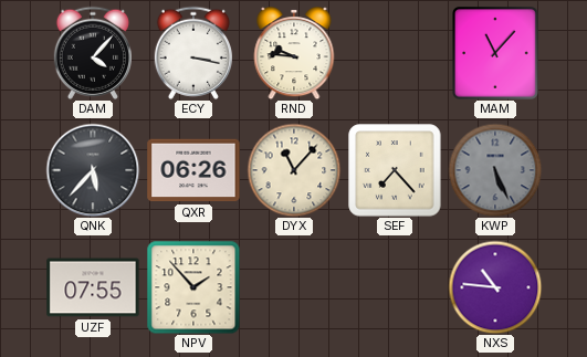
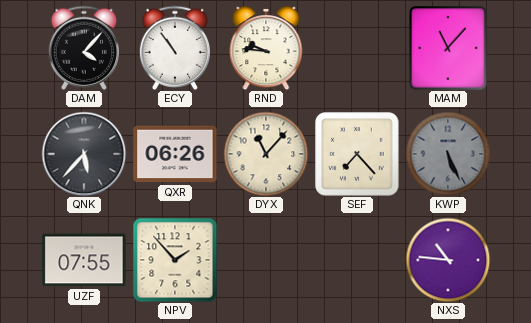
ECY: 3:17 -> 10:54 (174, 48)
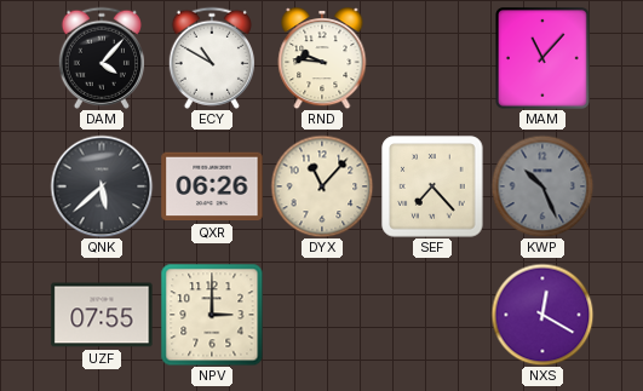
ECY: 10:54 -> 10:50 (211, 58)
QNK: 5:37 -> 5:38 (102, 186)
KWP: 5:26 -> 10:26 (542, 186)
NPV: 1:53 -> 3:00 (212, 315)
NXS: 10:46 -> 12:20 (542, 315)
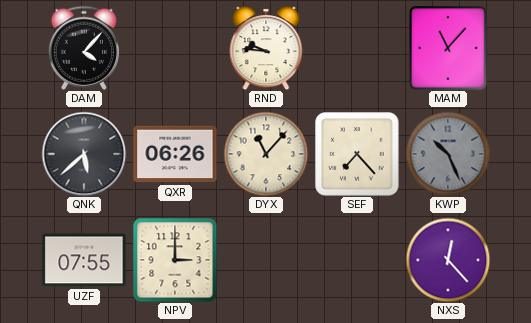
ECY: 10:50 -> none (211, 58)
NXS: 12:20 -> 12:23 (448, 260)
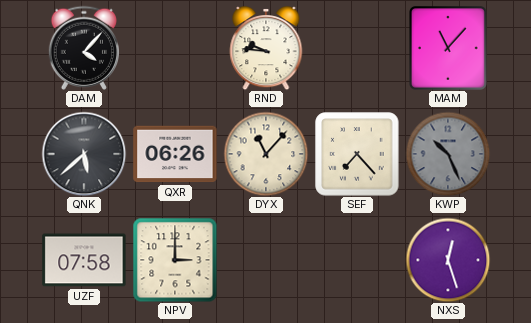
UZF: 07:55 -> 07:58 (84, 260)
NXS: 12:23 -> 12:27 (448, 260)
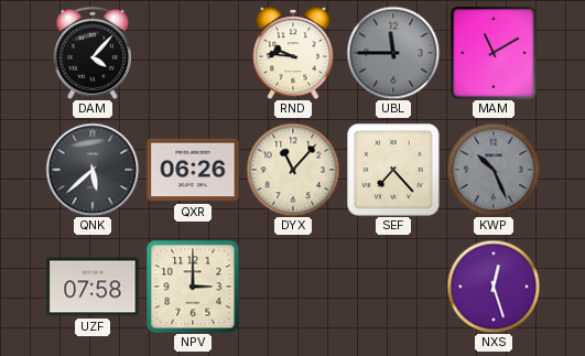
UBL: none -> 11:45 (393, 53)
MAM: 11:07 -> 11:10 (495, 54)
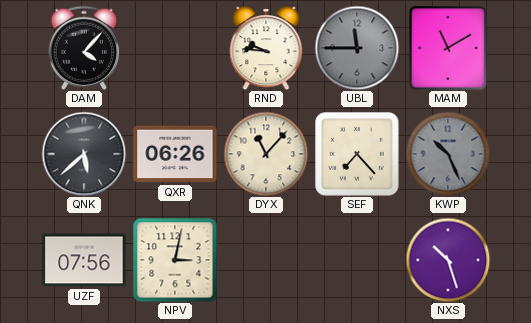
UZF: 07:58 -> 07:56 (84, 260)
NPV: 3:00 -> 3:02 (175, 260)
NXS: 12:27 -> 10:27 (448, 260)
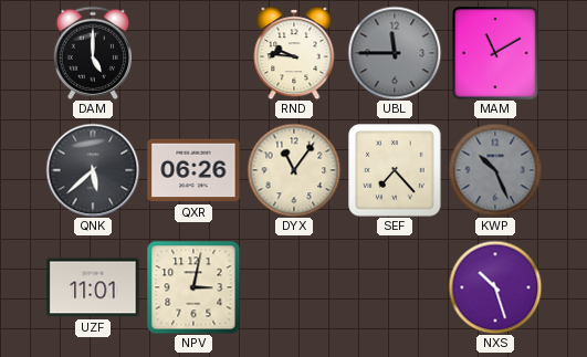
DAM: 4:07 -> 5:00 (92, 53)
DYX: 11:07 -> 11:06 (294, 170)
UZF: 07:56 -> 11:01 (93, 287)
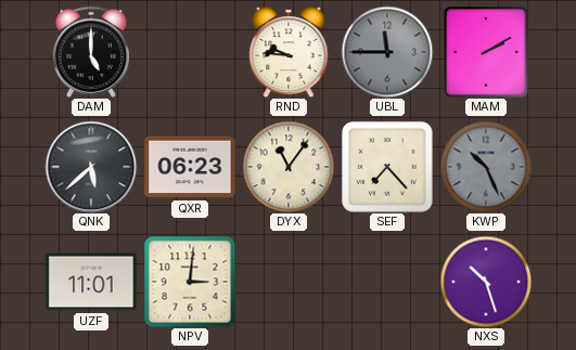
MAM: 11:10 -> 2:10 (487, 53)
QXR: 06:26 -> 06:23 (190, 167)
NPV: 3:02 -> 3:01 (190, 282)
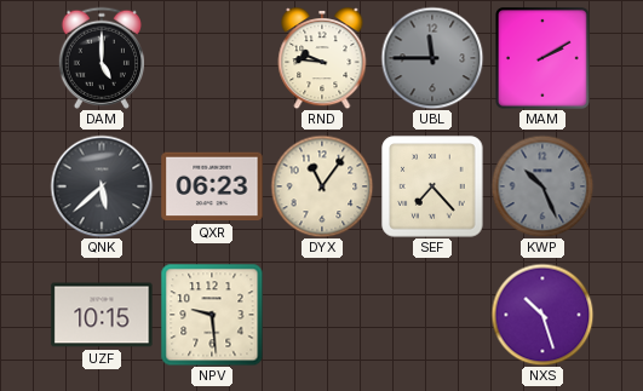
UZF: 11:01 -> 10:15 (102, 315)
NPV: 3:01 -> 9:29 (212, 315)
